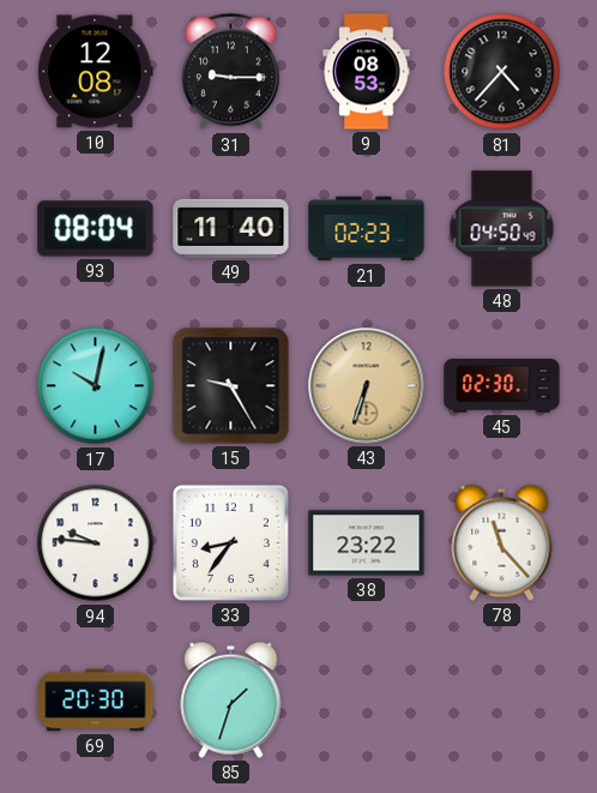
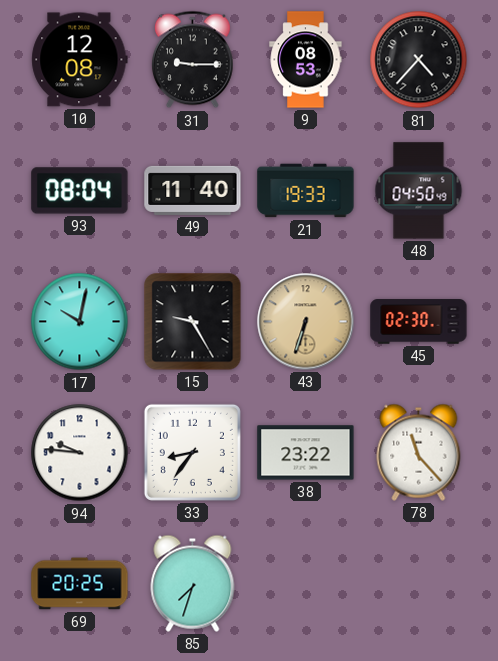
21: 02:23 -> 19:33 (306, 191)
69: 20:30 -> 20:25 (80, 584)
85: 1:33 -> 7:33 (193, 583)
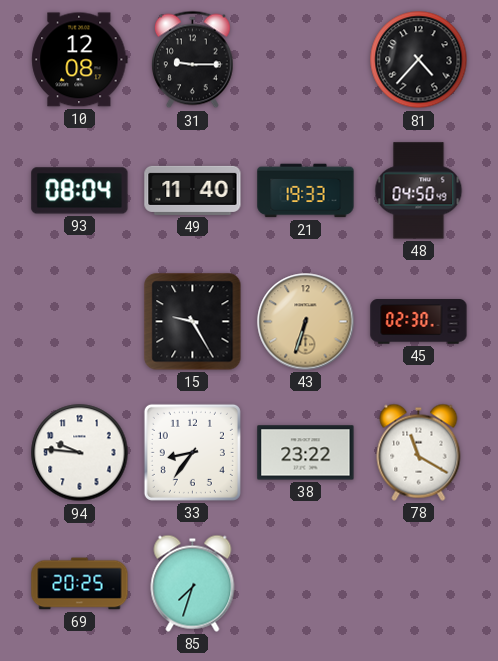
9: 08:53 -> none (306, 60)
17: 10:02 -> none (80, 322)
78: 11:23 -> 11:20 (419, 452)
